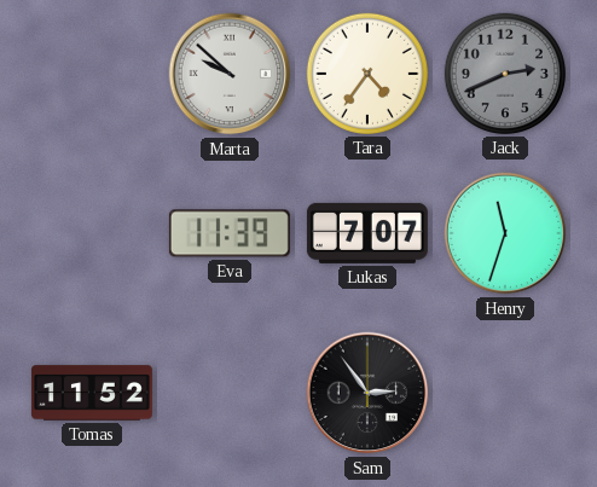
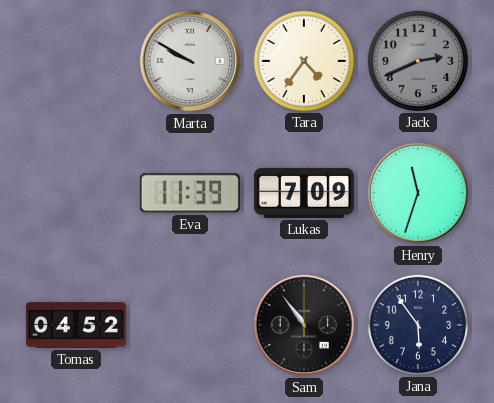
Marta: 9:52 -> 9:50 (190, 61)
Lukas: 7:07 -> 7:09 (304, 193)
Tomas: 11:52 -> 04:52 (76, 325)
Sam: 2:54 -> 10:54 (304, 325)
Jana: none -> 5:54 (418, 325)
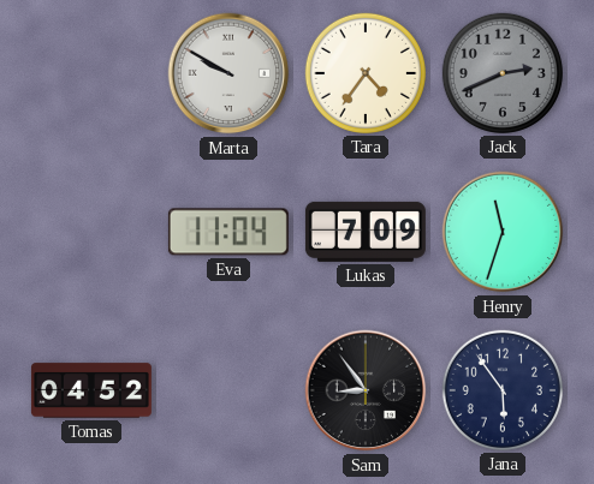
Eva: 11:39 -> 11:04 (228, 232)
Sam: 10:54 -> 8:54 (366, 390)
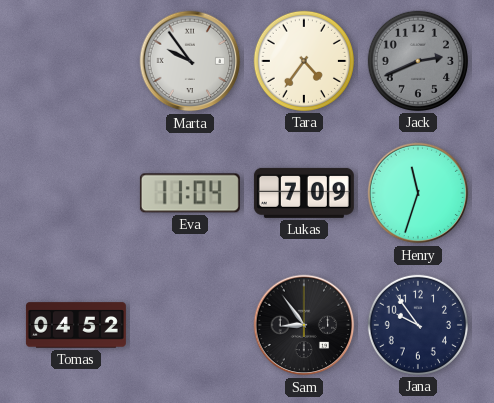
Marta: 9:50 -> 9:54 (190, 61)
Jana: 5:54 -> 9:54 (418, 325)
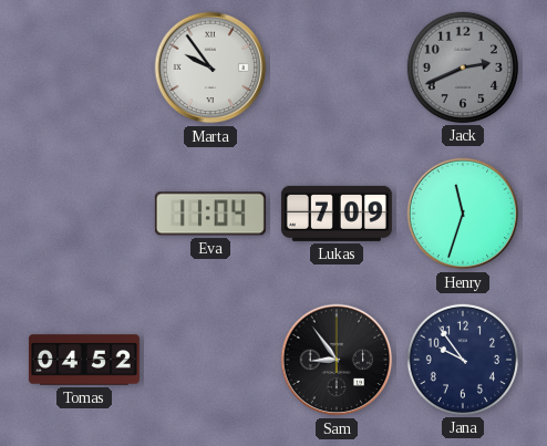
Tara: 4:36 -> none (304, 61)
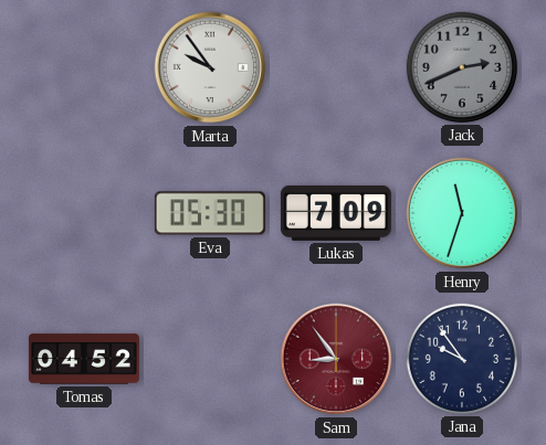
Eva: 11:04 -> 05:30 (210, 213)
Sam dial: black -> burgundy (336, 359)
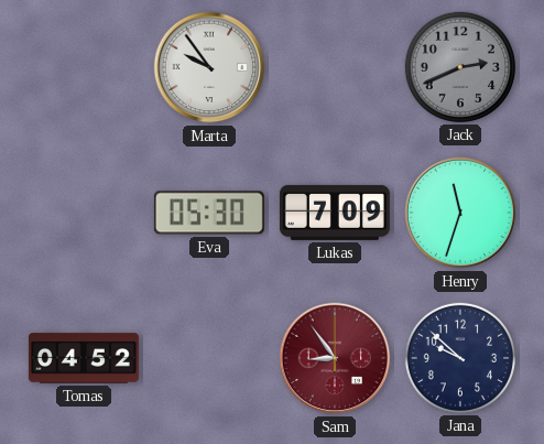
Jana: 9:54 -> 9:52 (460, 358)
